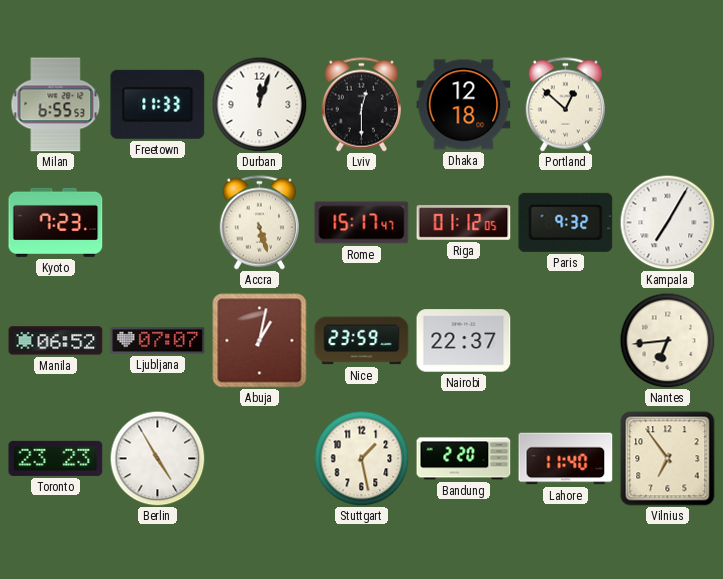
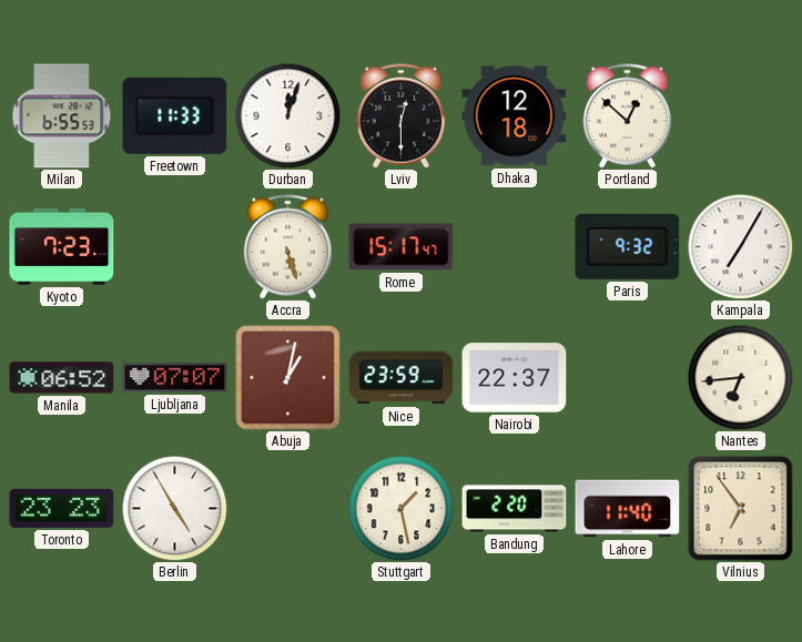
Riga: 01:12 -> none (464, 223)
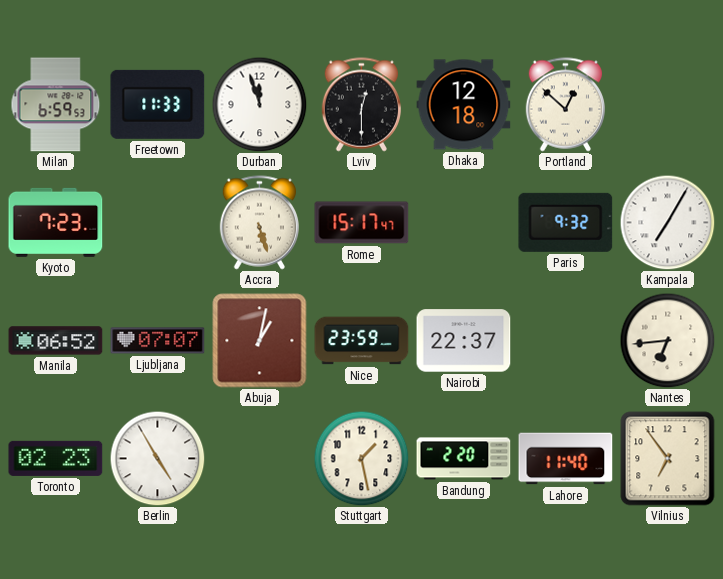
Milan: 6:55 -> 6:59 (56, 105)
Durban: 12:03 -> 11:57 (259, 104)
Toronto: 23:23 -> 02:23 (56, 458)
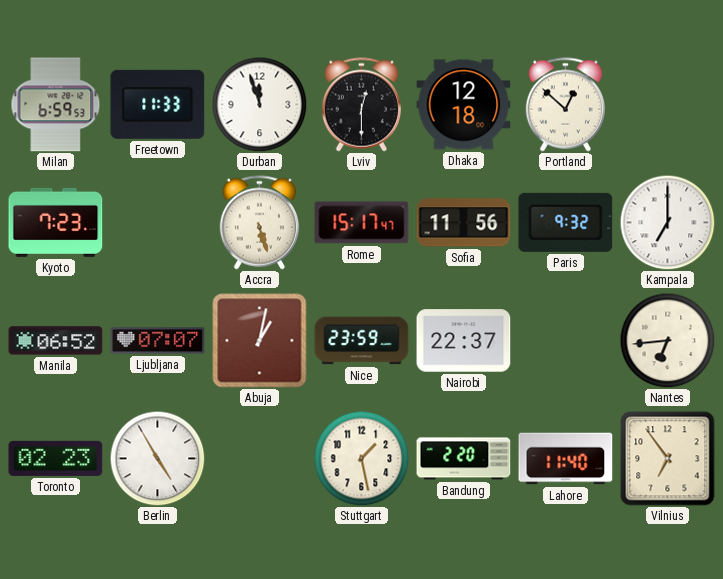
Sofia: none -> 11:56 (464, 223)
Kampala: 7:05 -> 7:00 (667, 222)
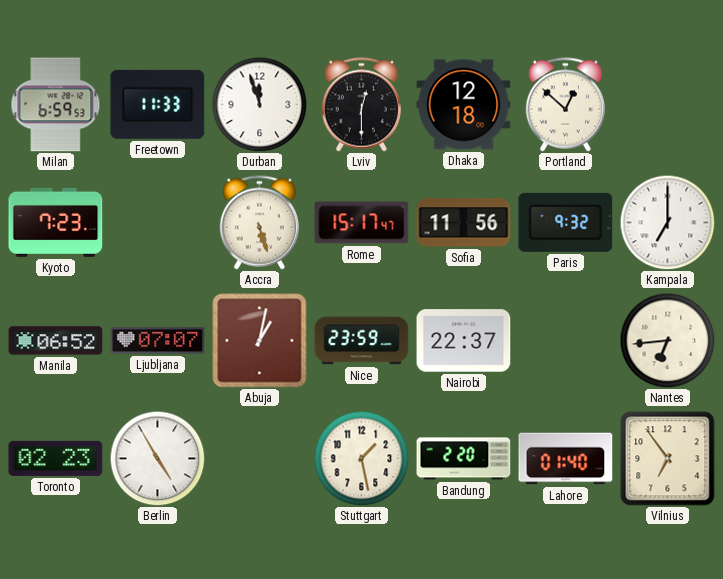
Lahore: 11:40 -> 01:40 (566, 459)
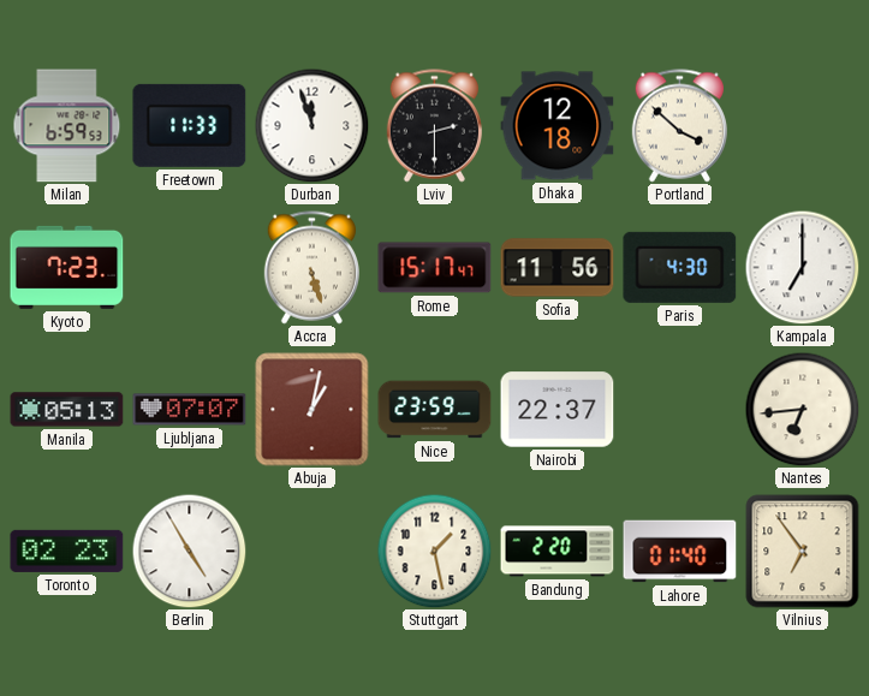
Lviv: 12:30 -> 2:30 (434, 126)
Portland: 12:52 -> 3:52 (679, 126)
Paris: 9:32 -> 4:30 (680, 267)
Manila: 06:52 -> 05:13 (67, 410)
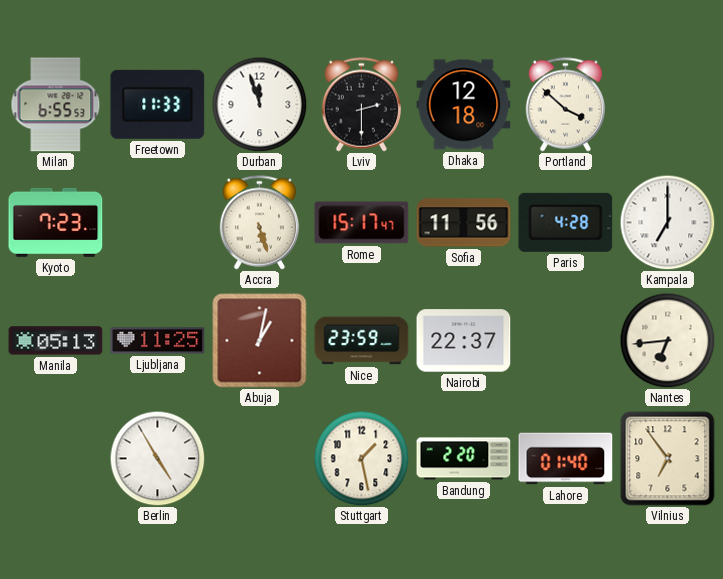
Milan: 6:59 -> 6:55 (56, 105)
Paris: 4:30 -> 4:28 (566, 222)
Ljubljana: 07:07 -> 11:25 (158, 341)
Toronto: 02:23 -> none (67, 551)
